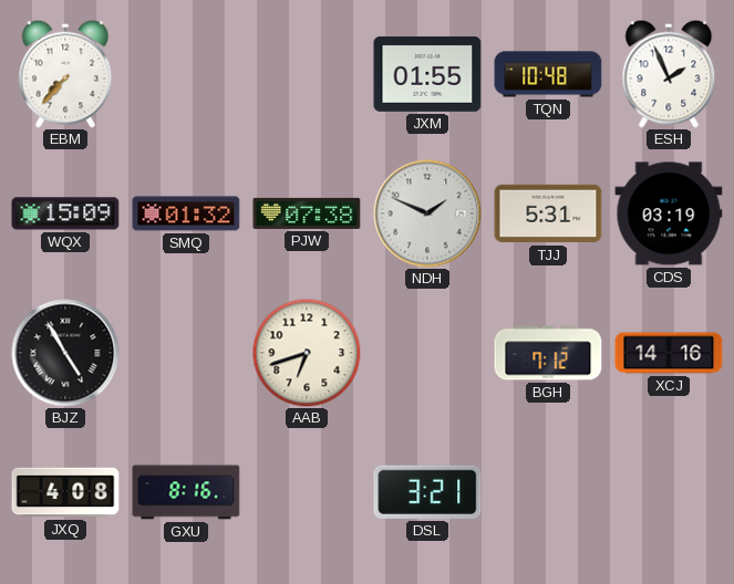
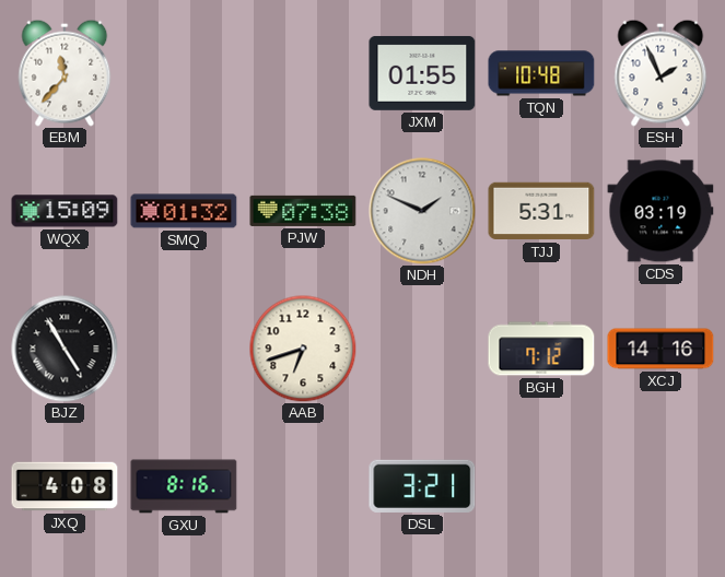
EBM: 7:37 -> 11:37 (65, 73)
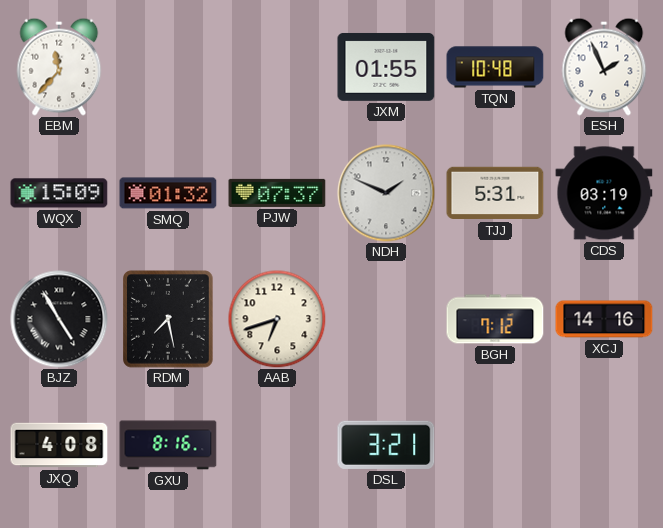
PJW: 07:38 -> 07:37 (277, 193)
RDM: none -> 7:28 (169, 319)
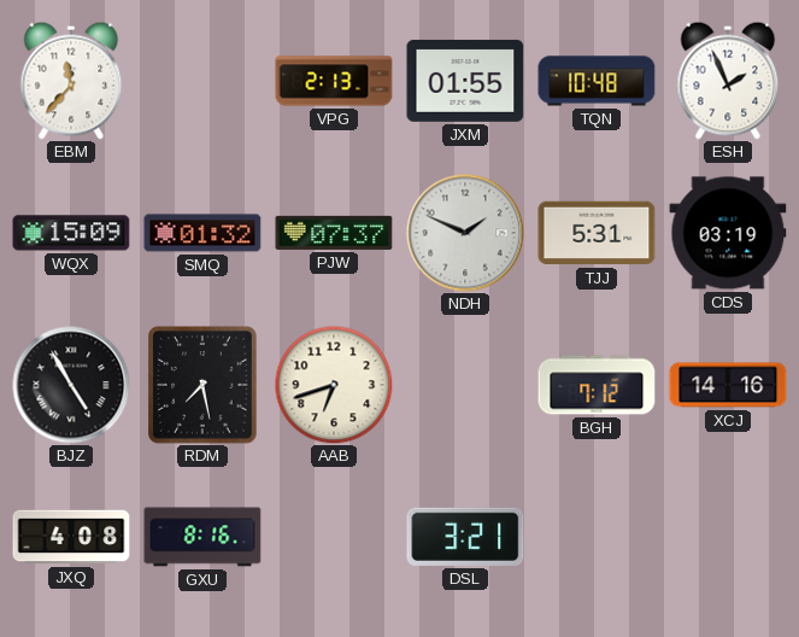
VPG: none -> 2:13 (334, 81)
